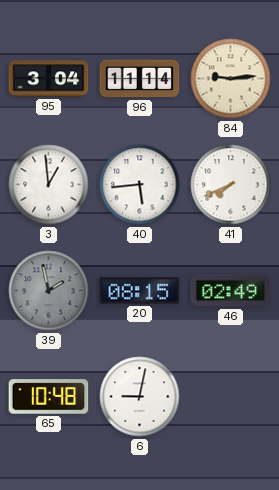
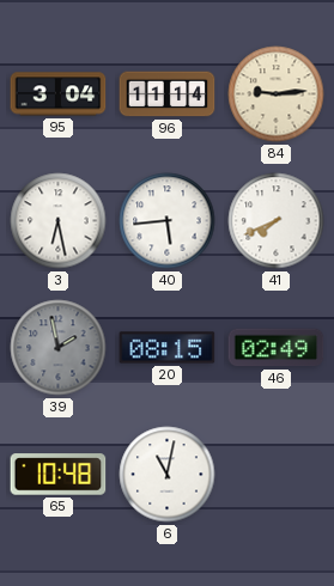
3: 12:59 -> 6:28 (59, 221)
6: 9:02 -> 11:02 (168, 475)
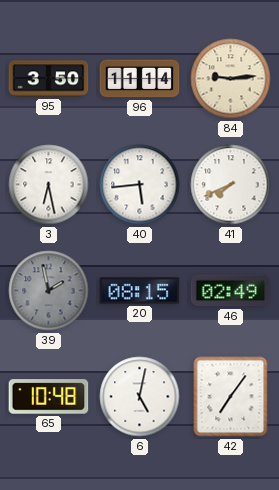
95: 3:04 -> 3:50 (49, 79)
6: 11:02 -> 5:02 (140, 397)
42: none -> 7:06 (231, 397)
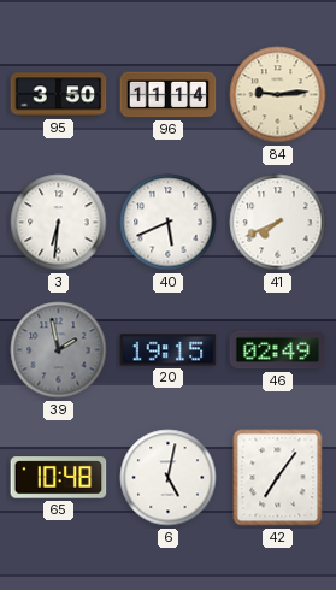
3: 6:28 -> 6:31 (59, 223)
40: 5:44 -> 5:41 (169, 223)
20: 08:15 -> 19:15 (169, 350)
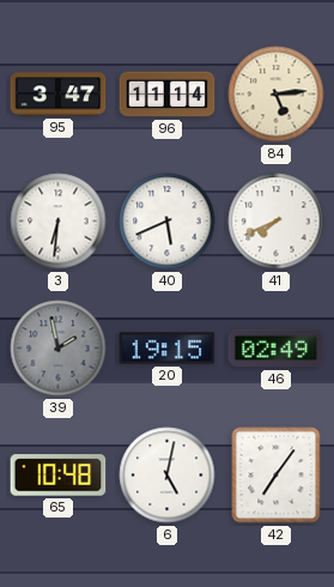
95: 3:50 -> 3:47 (59, 95)
84: 9:14 -> 5:14 (277, 95)
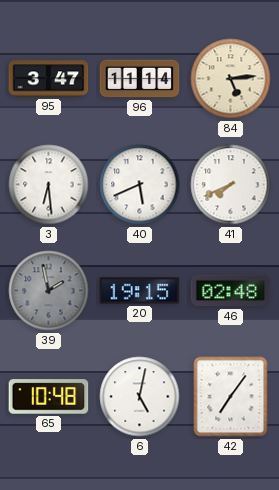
3: 6:31 -> 6:29 (49, 185)
46: 02:49 -> 02:48 (231, 291)
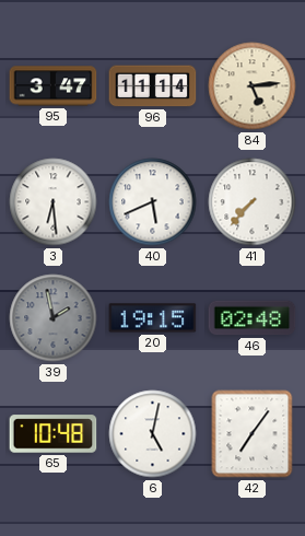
41: 7:41 -> 7:37 (253, 202)
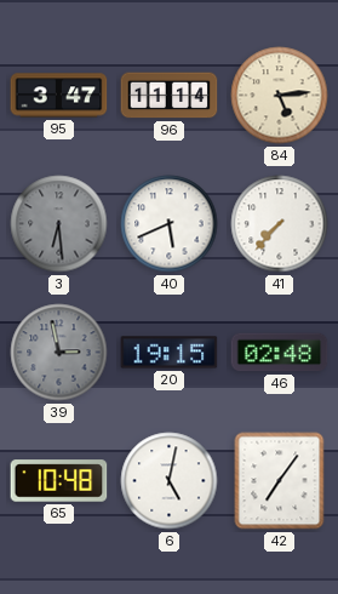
3 dial: white -> grey (59, 224)
39: 1:58 -> 2:58 (59, 353)
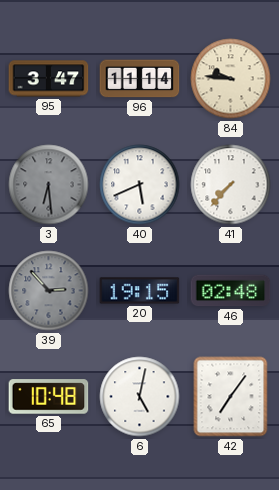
84: 5:14 -> 9:46 (231, 79)
39: 2:58 -> 2:53 (49, 291)
